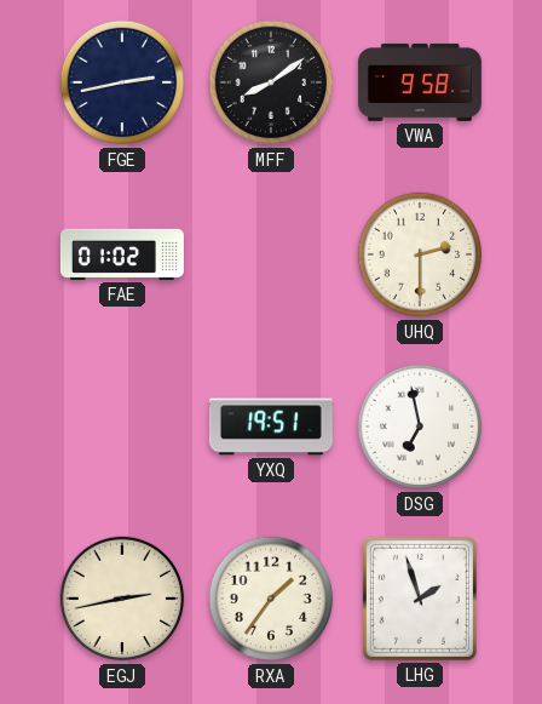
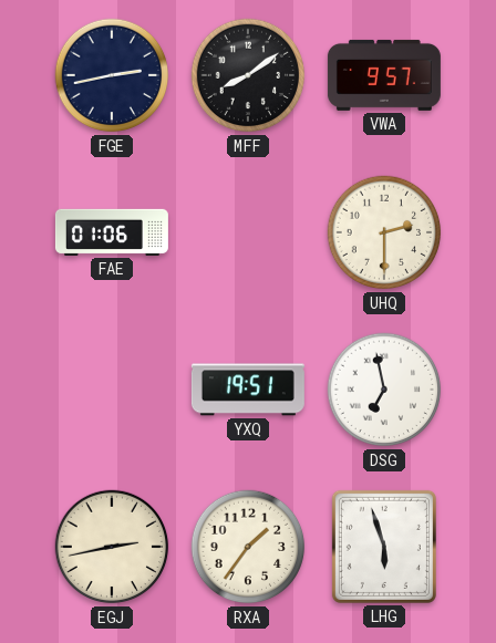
VWA: 9:58 -> 9:57 (384, 75)
FAE: 01:02 -> 01:06 (112, 232)
LHG: 1:57 -> 5:57 (384, 547)
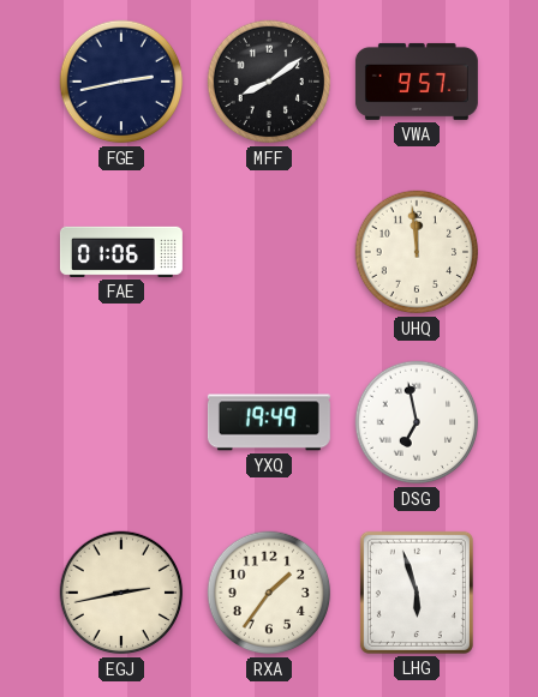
UHQ: 2:30 -> 11:59 (417, 252)
YXQ: 19:51 -> 19:49 (269, 422)
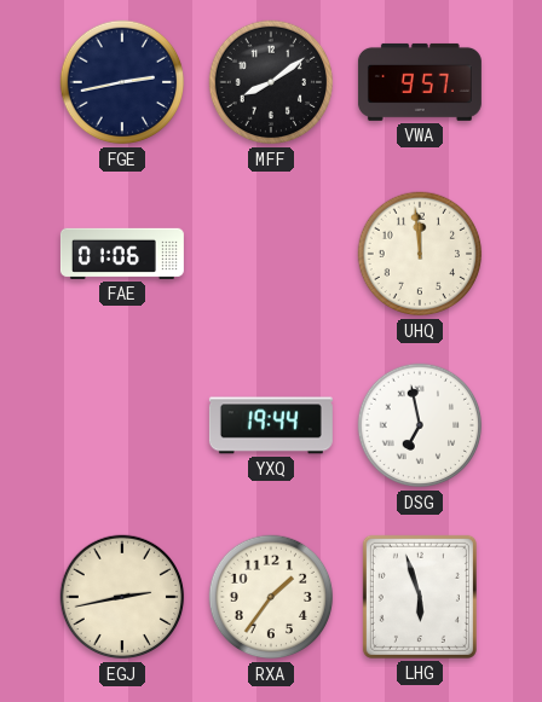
YXQ: 19:49 -> 19:44 (271, 425)
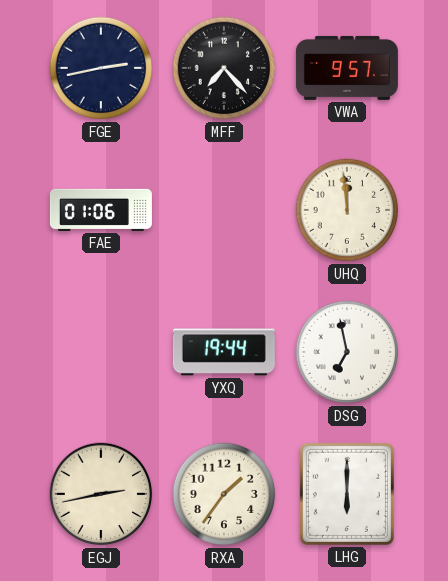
MFF: 8:09 -> 7:23 (224, 68)
LHG: 5:57 -> 6:00 (347, 494)
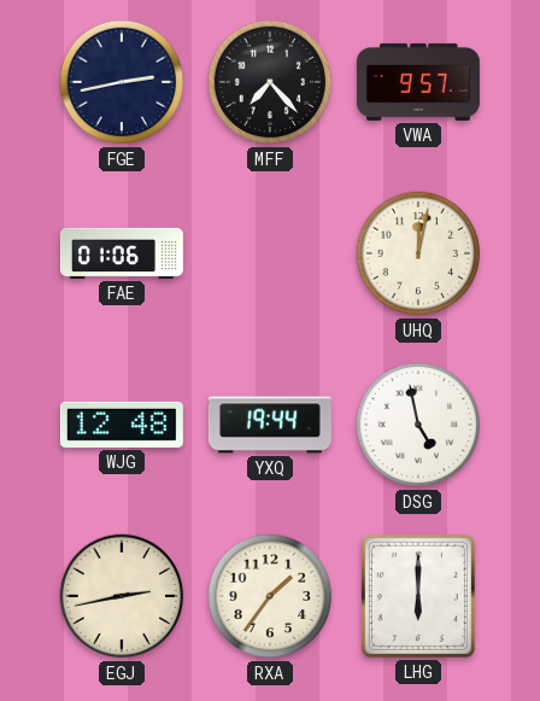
UHQ: 11:59 -> 12:02 (418, 253)
WJG: none -> 12:48 (122, 425)
DSG: 6:58 -> 4:58 (418, 425)
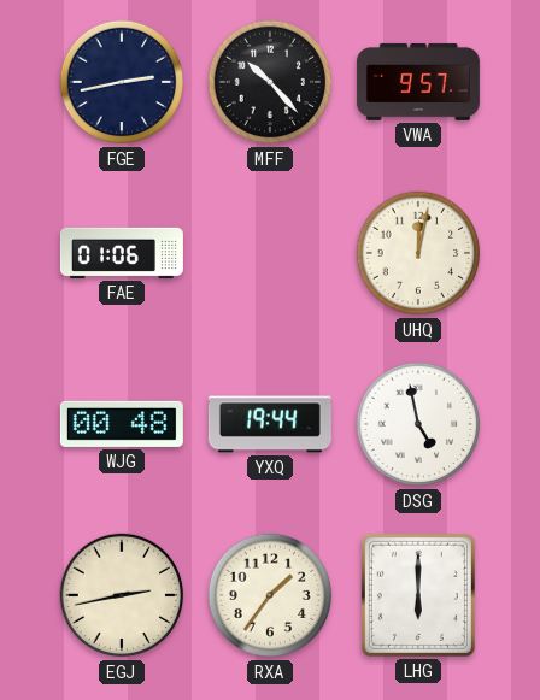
MFF: 7:23 -> 10:23 (270, 82)
WJG: 12:48 -> 00:48 (122, 424)
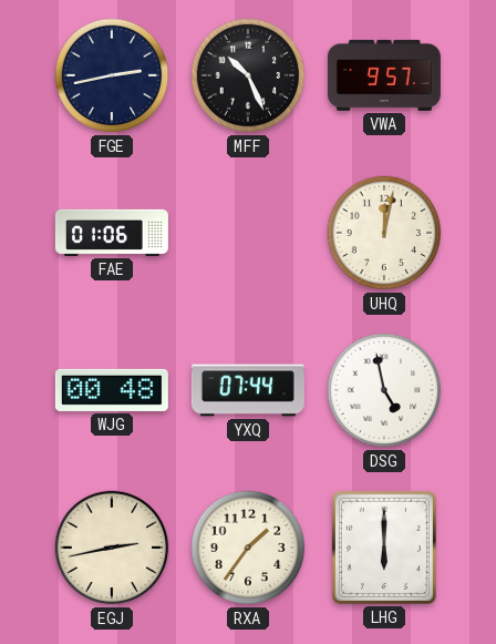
MFF: 10:23 -> 10:26 (248, 75)
YXQ: 19:44 -> 07:44 (248, 390)
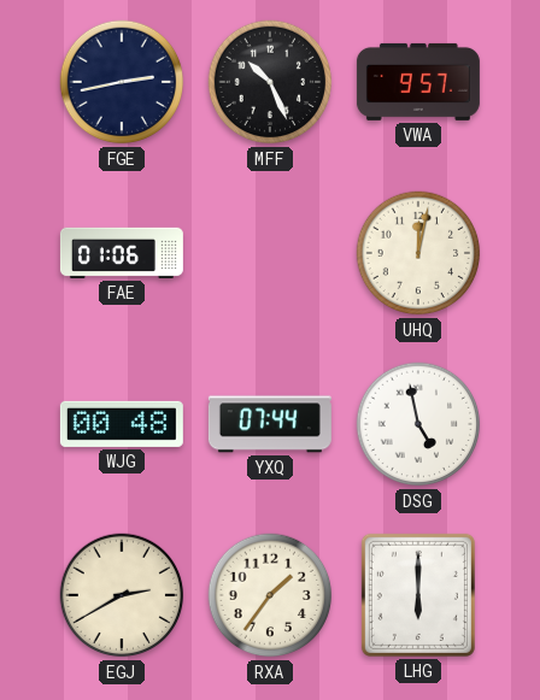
EGJ: 2:43 -> 2:40 (122, 595)
